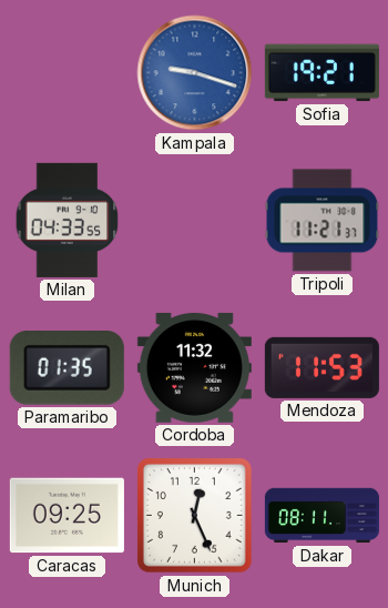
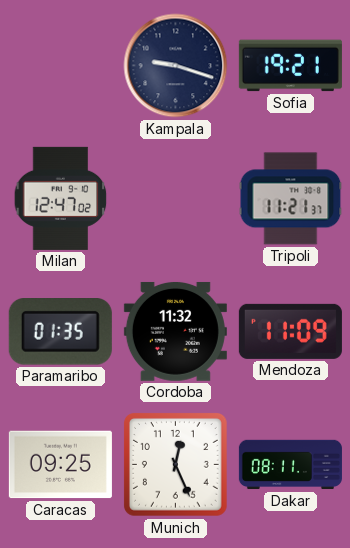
Kampala dial: blue -> navy (176, 66)
Milan: 04:33 -> 12:47 (61, 198)
Mendoza: 11:53 -> 11:09 (290, 331)
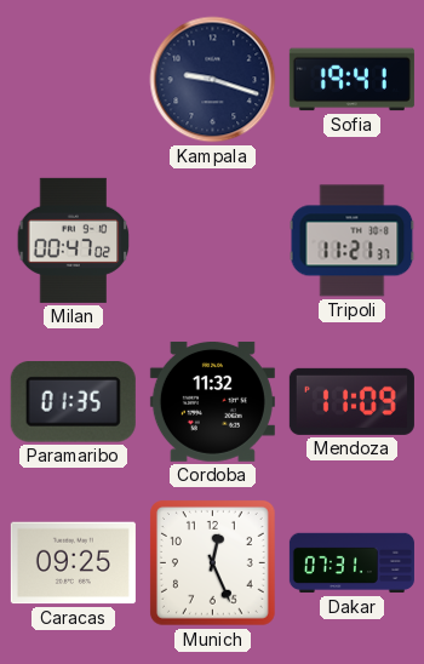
Sofia: 19:21 -> 19:41 (351, 80)
Milan: 12:47 -> 00:47 (74, 240)
Dakar: 08:11 -> 07:31 (351, 563)
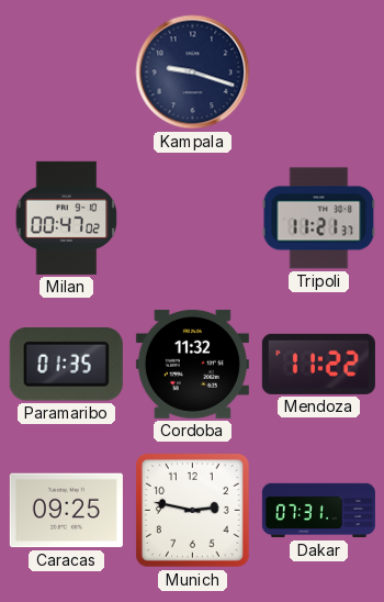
Sofia: 19:41 -> none (351, 80)
Mendoza: 11:09 -> 11:22 (318, 364)
Munich: 12:26 -> 2:47 (192, 510)
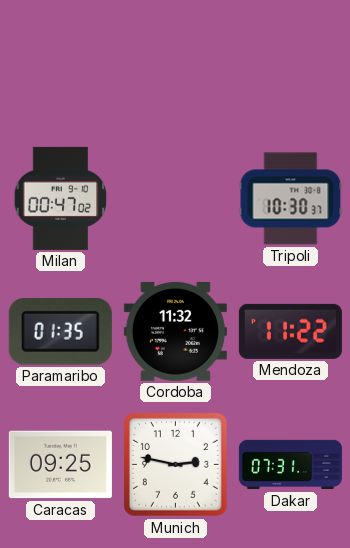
Kampala: 9:18 -> none (193, 73)
Tripoli: 11:21 -> 10:30 (291, 199)
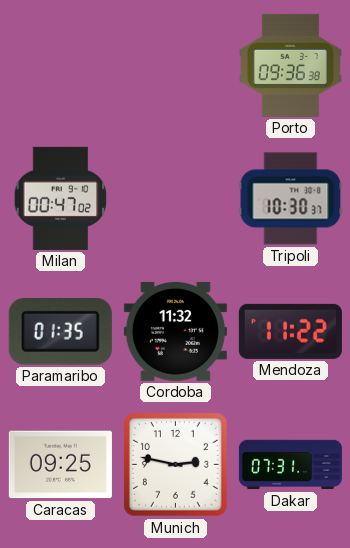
Porto: none -> 09:36 (290, 65)
